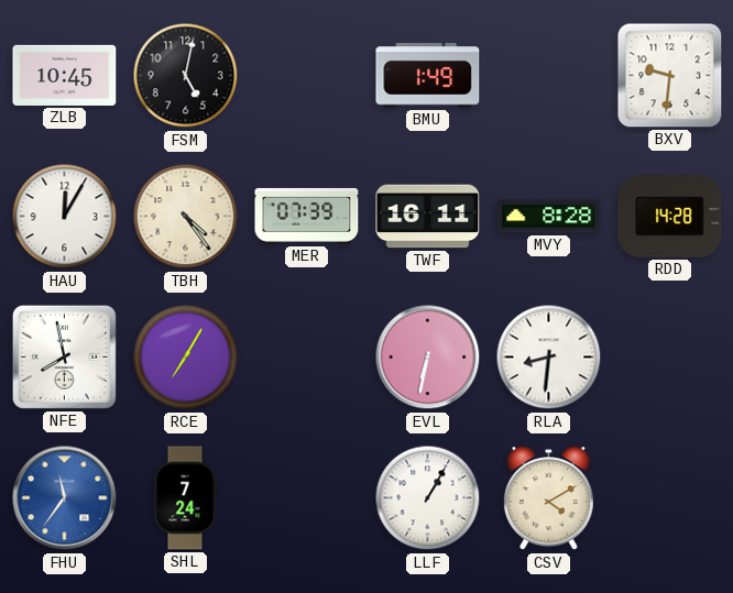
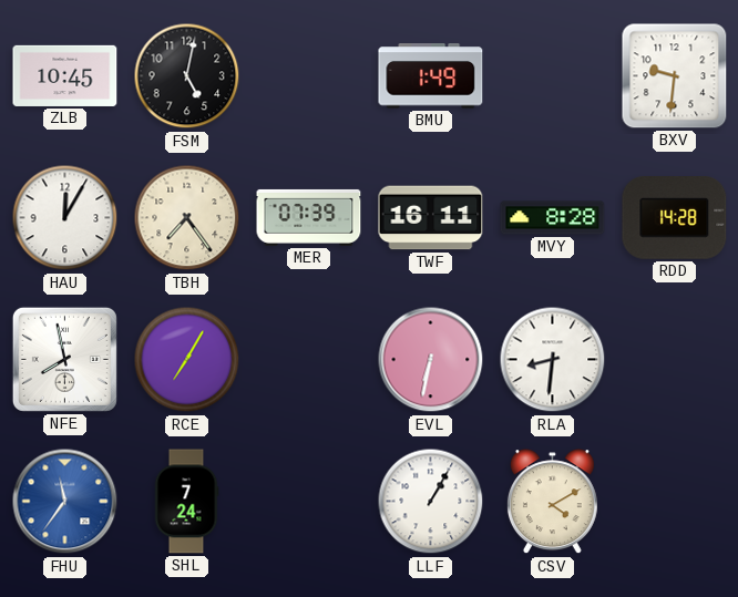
TBH: 4:24 -> 7:24 (187, 218)
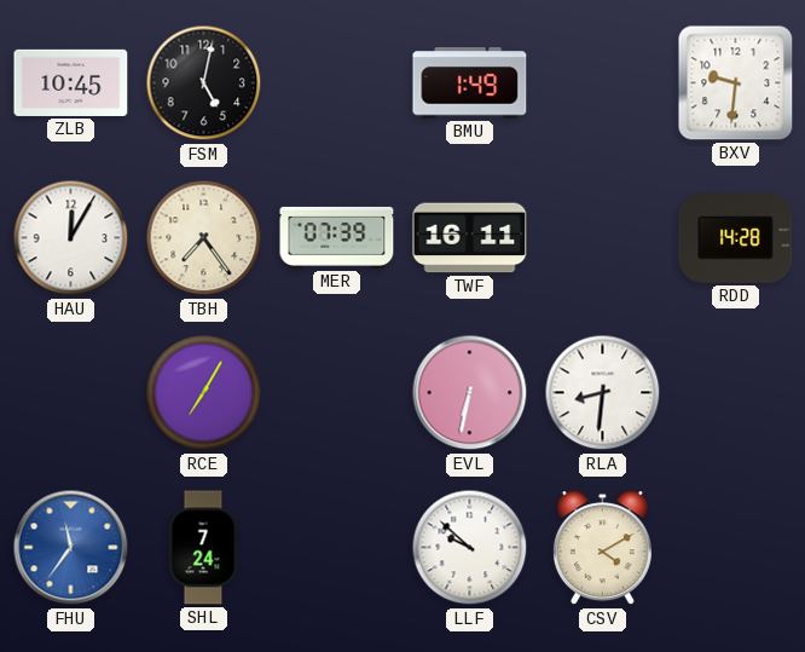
MVY: 8:28 -> none (553, 218)
NFE: 7:58 -> none (64, 359)
LLF: 1:05 -> 9:52 (470, 548)
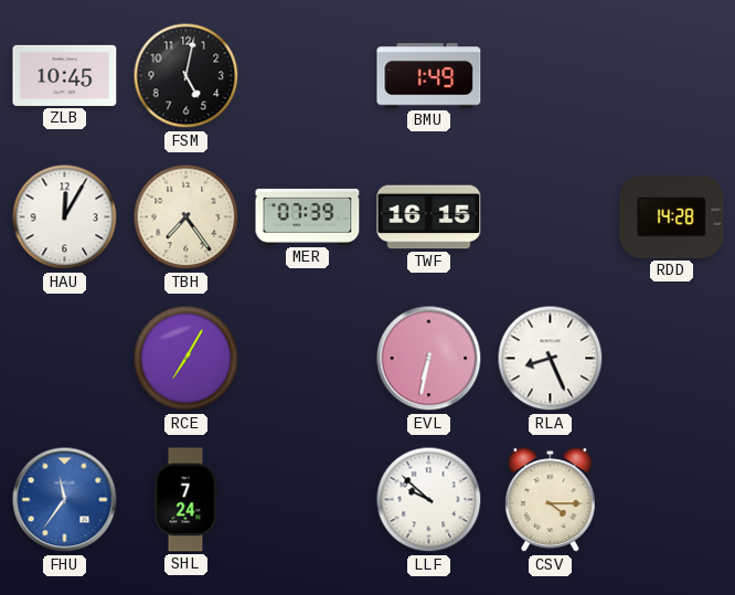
BXV: 9:31 -> none (736, 83)
TWF: 16:11 -> 16:15 (429, 217)
RLA: 8:31 -> 8:26 (551, 359)
CSV: 4:10 -> 4:15 (550, 500)
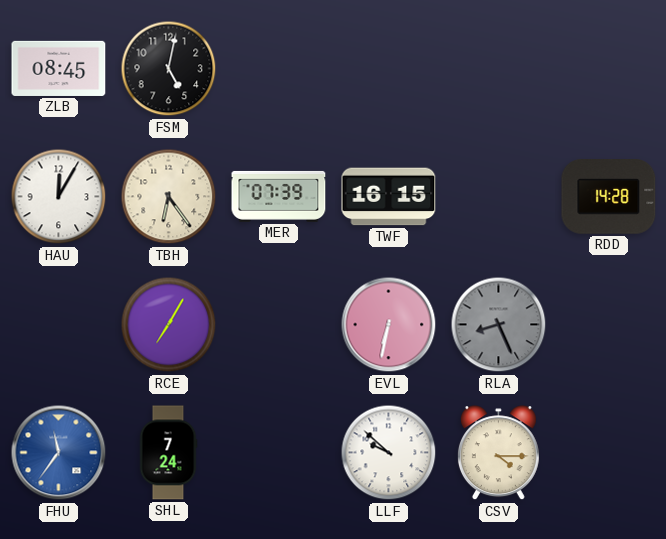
ZLB: 10:45 -> 08:45 (59, 68)
BMU: 1:49 -> none (429, 76)
TBH: 7:24 -> 6:24 (169, 197)
RLA dial: white -> grey (499, 325)
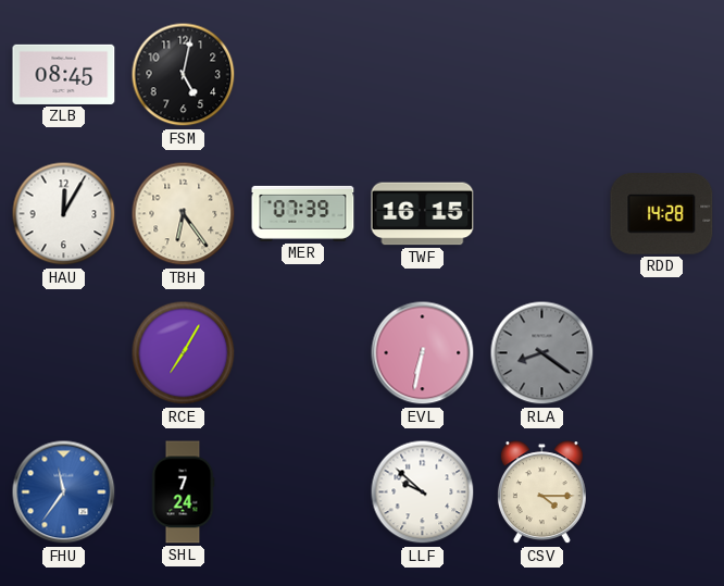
RLA: 8:26 -> 8:21 (542, 353)
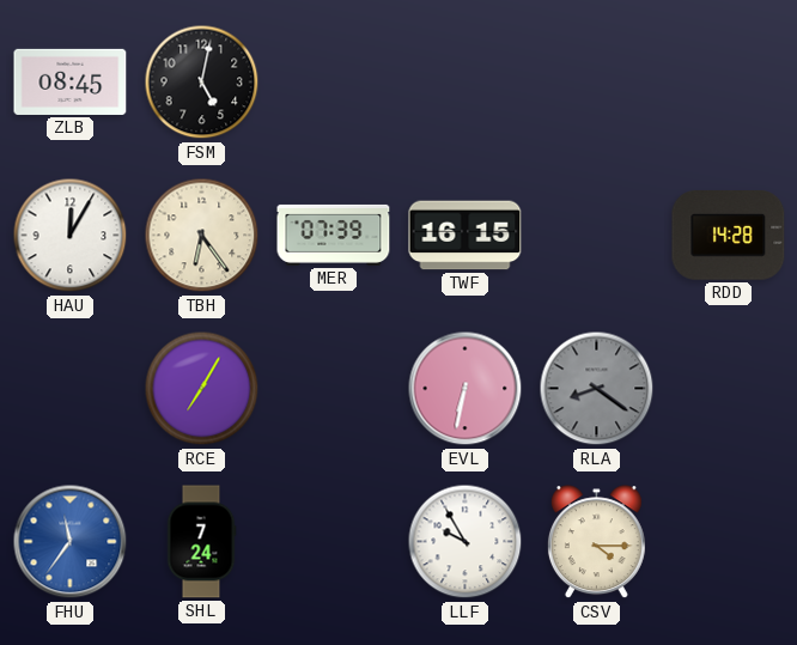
LLF: 9:52 -> 9:55 (466, 542)
